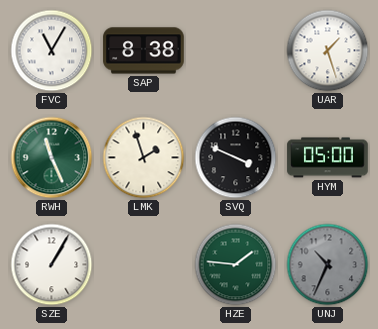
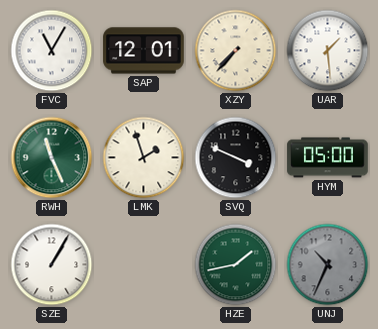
SAP: 8:38 -> 12:01 (144, 51)
XZY: none -> 7:37 (236, 51)
UAR: 1:27 -> 1:29 (328, 51)
HZE: 1:46 -> 1:43 (236, 265)
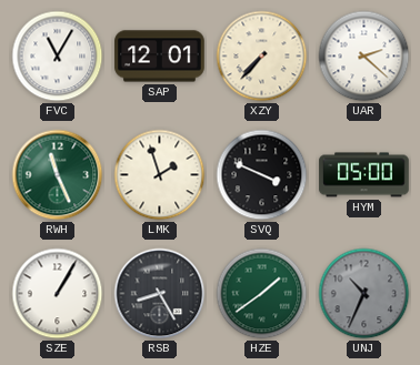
UAR: 1:29 -> 2:22 (364, 57)
RSB: none -> 8:25 (160, 294)
HZE: 1:43 -> 1:39 (262, 294)
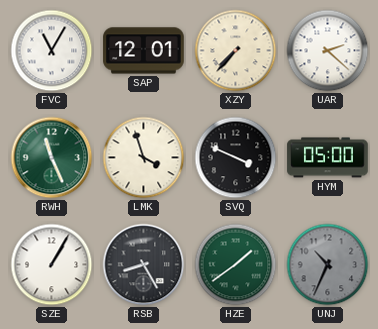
LMK: 1:57 -> 3:57 (144, 158)
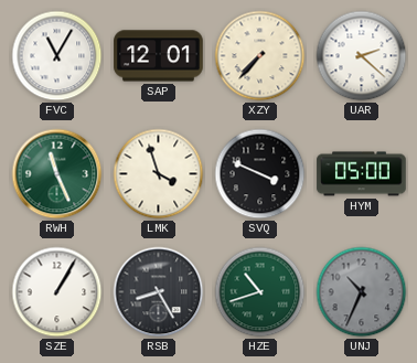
HZE: 1:39 -> 10:42 (260, 292)
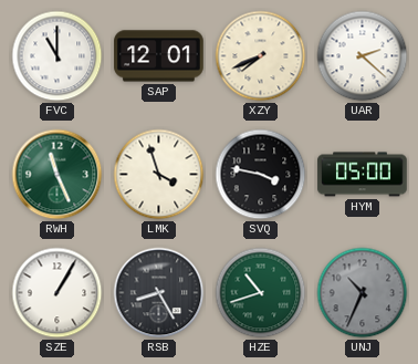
FVC: 11:05 -> 11:00 (58, 56)
XZY: 7:37 -> 7:41 (261, 56)
SVQ: 3:49 -> 3:47 (261, 175)
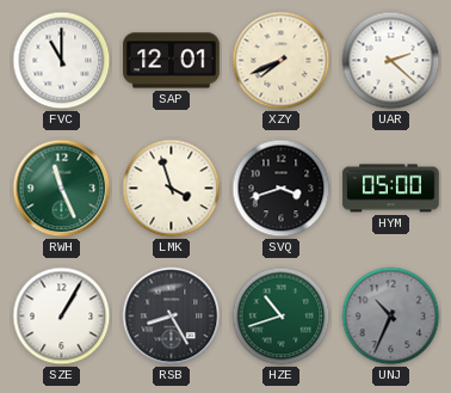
SVQ: 3:47 -> 3:42 (282, 189)
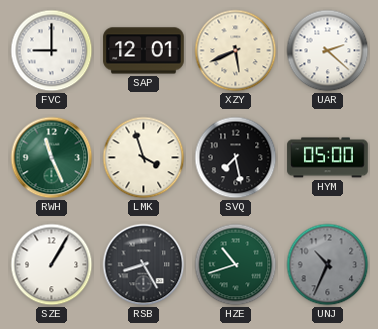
FVC: 11:00 -> 9:00 (52, 51)
XZY: 7:41 -> 5:41 (236, 51)
SVQ: 3:42 -> 7:28 (236, 158)
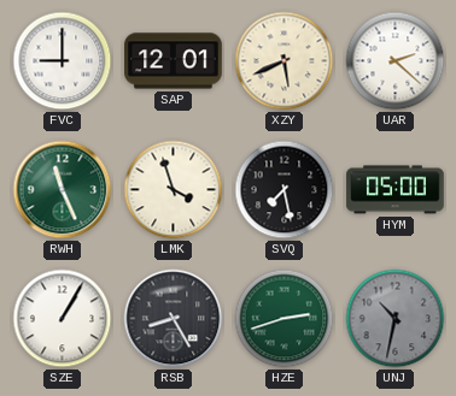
HZE: 10:42 -> 2:42 (285, 319)
UNJ: 10:34 -> 10:32 (396, 319)
